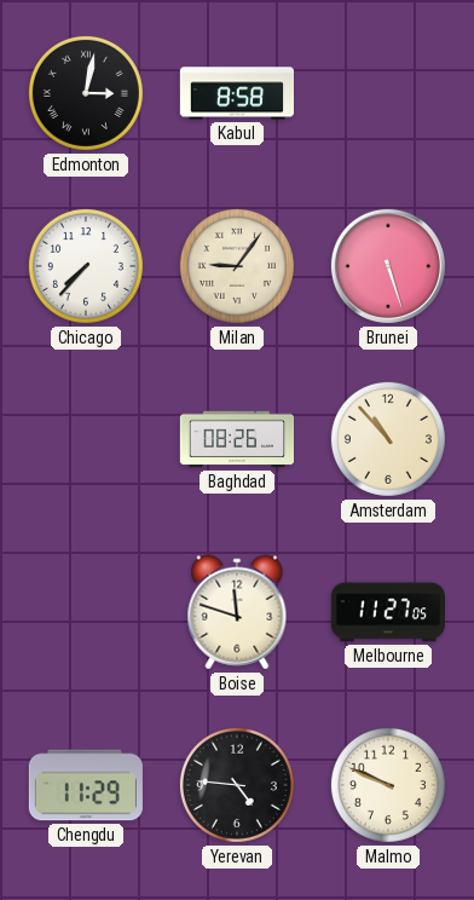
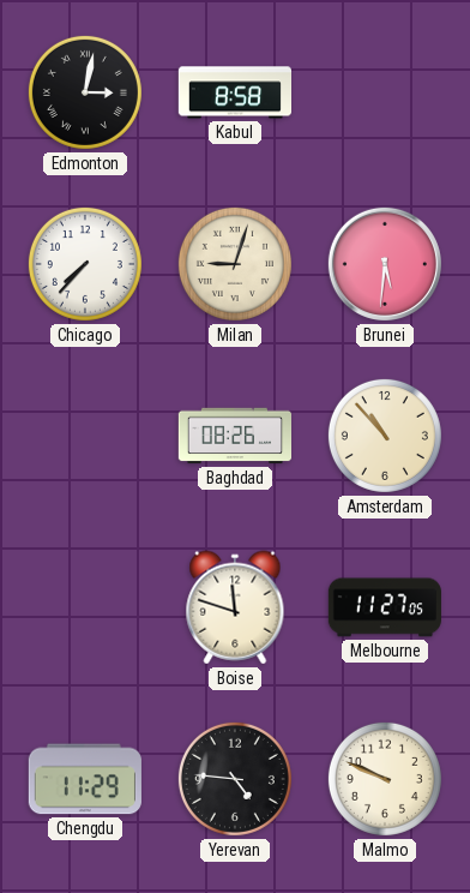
Milan: 9:06 -> 9:03 (235, 264)
Brunei: 5:27 -> 5:31 (385, 264)
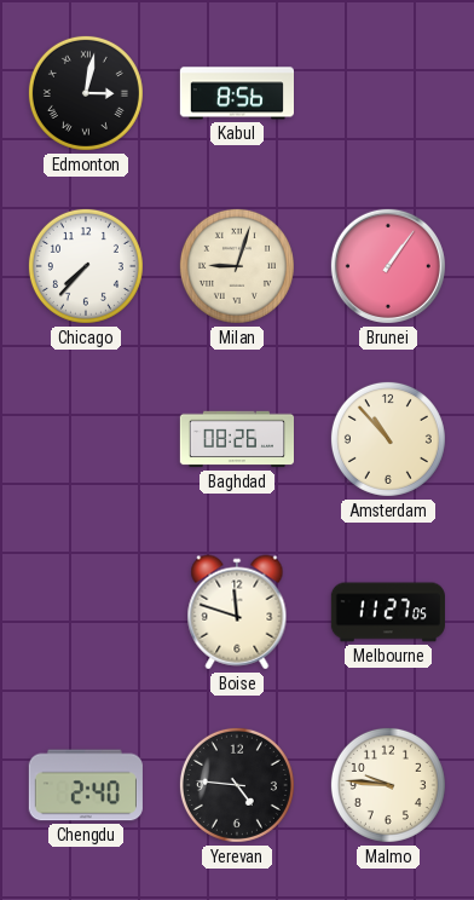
Kabul: 8:58 -> 8:56 (236, 93)
Brunei: 5:31 -> 1:06 (388, 266)
Chengdu: 11:29 -> 2:40 (86, 785)
Malmo: 9:49 -> 9:46 (388, 785)
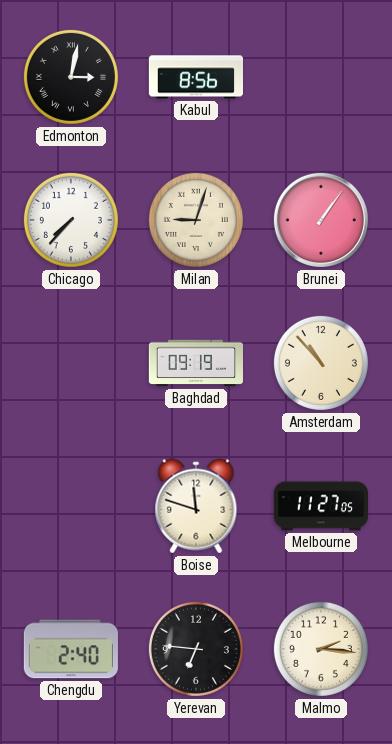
Baghdad: 08:26 -> 09:19 (195, 363)
Yerevan: 4:46 -> 6:46 (196, 649)
Malmo: 9:46 -> 2:16 (321, 649)
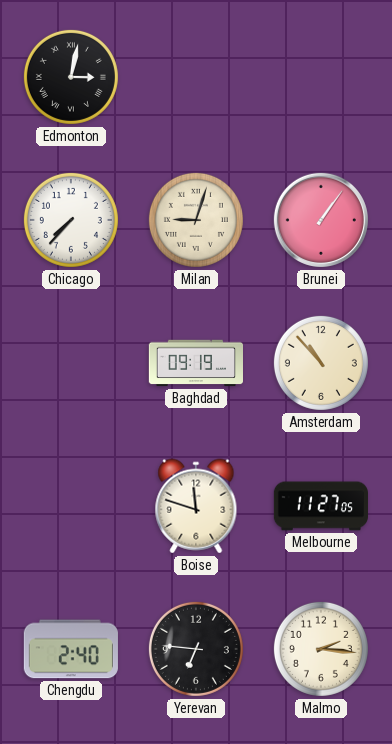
Kabul: 8:56 -> none (195, 77)
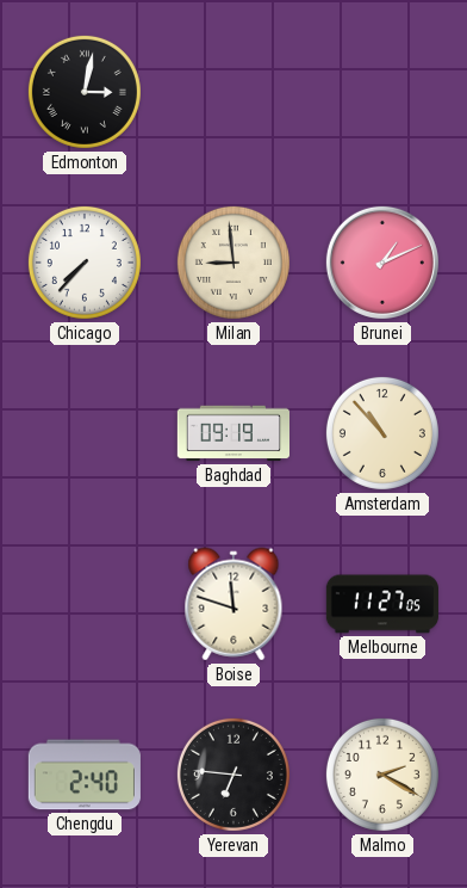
Milan: 9:03 -> 8:59 (233, 263)
Brunei: 1:06 -> 1:11 (382, 263)
Malmo: 2:16 -> 2:20 (382, 775)
